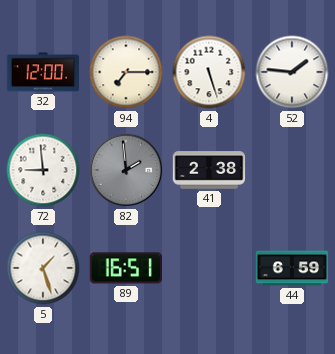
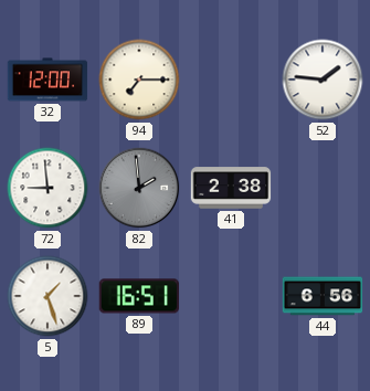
4: 5:27 -> none (209, 72)
44: 6:59 -> 6:56 (323, 296)
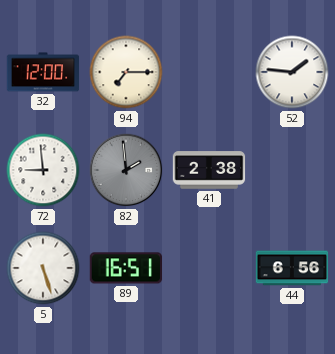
5: 1:27 -> 5:27 (43, 268)
